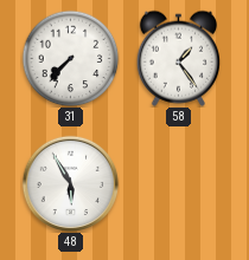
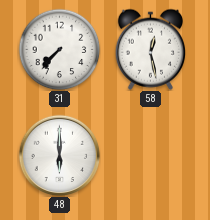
58: 1:24 -> 12:28 (150, 49)
48: 5:55 -> 6:00 (59, 155)
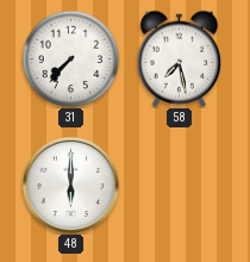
58: 12:28 -> 7:28 (179, 58)
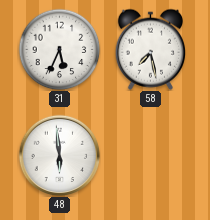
31: 7:37 -> 5:34 (59, 49)
48: 6:00 -> 5:59 (59, 155)
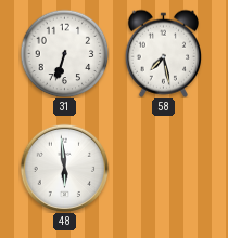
31: 5:34 -> 6:33 (64, 53)
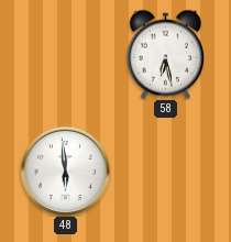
31: 6:33 -> none (64, 53)
58: 7:28 -> 6:28 (165, 54)
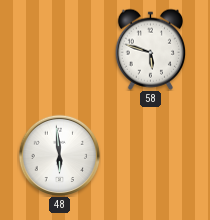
58: 6:28 -> 5:48 (150, 49)
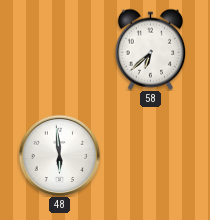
58: 5:48 -> 6:38 (150, 49)
